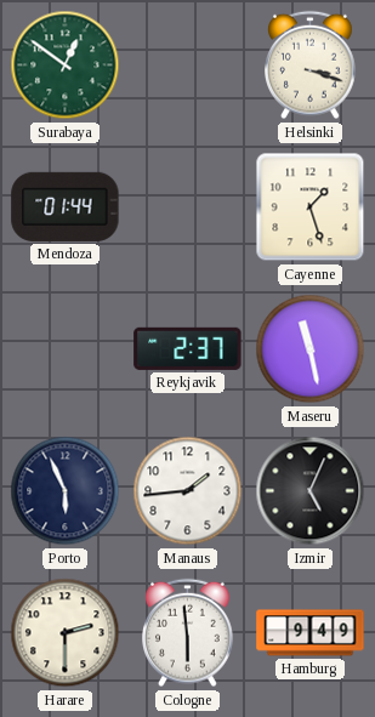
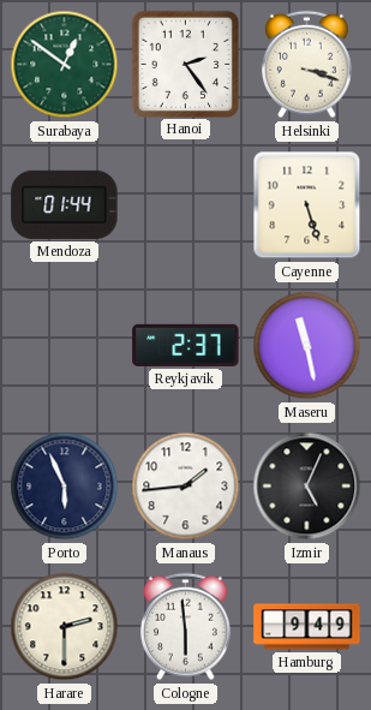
Hanoi: none -> 2:24 (185, 64)
Cayenne: 1:27 -> 5:27 (307, 205)
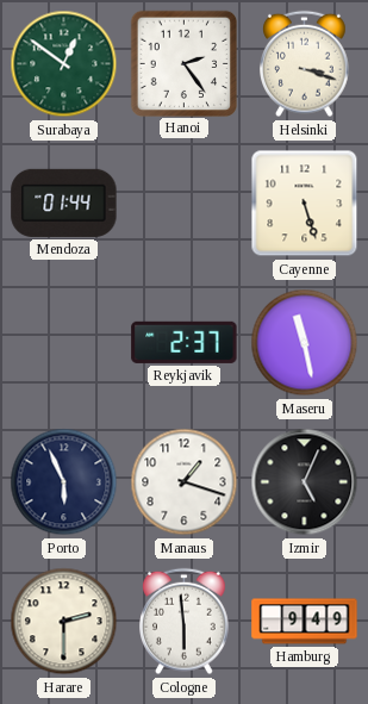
Manaus: 1:44 -> 1:18 (185, 482)
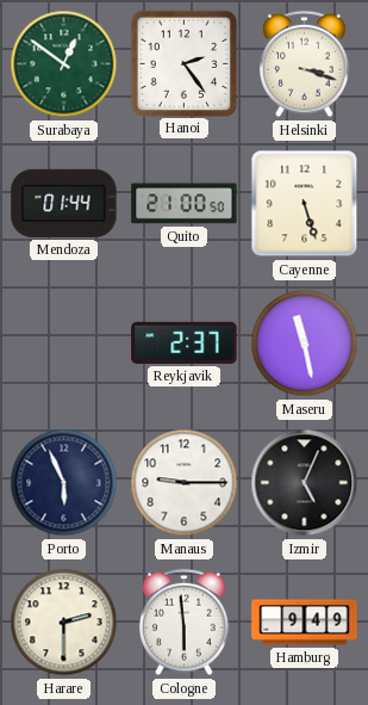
Quito: none -> 21:00 (185, 204)
Manaus: 1:18 -> 9:15 (185, 483)
